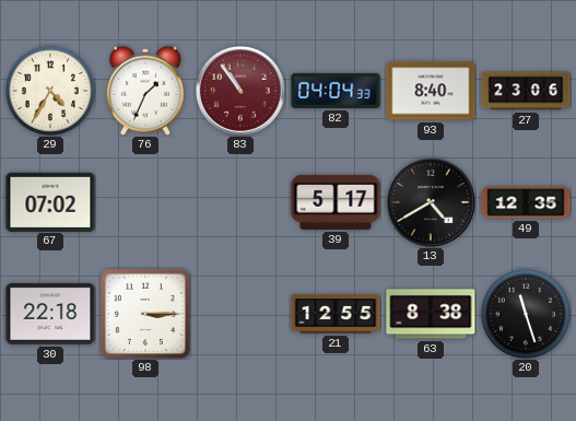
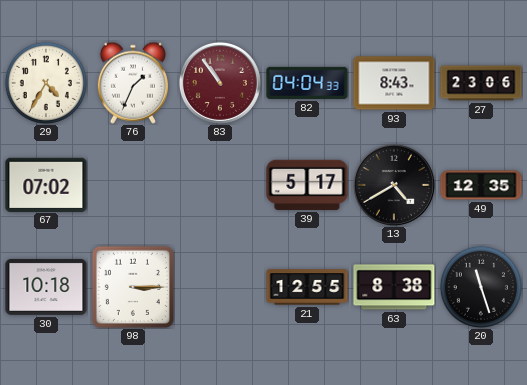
93: 8:40 -> 8:43 (394, 83)
30: 22:18 -> 10:18 (46, 287)
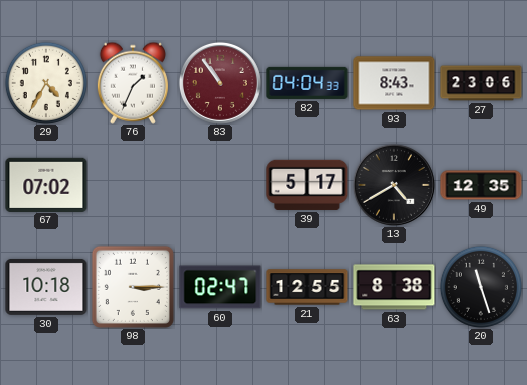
60: none -> 02:47 (220, 287)
